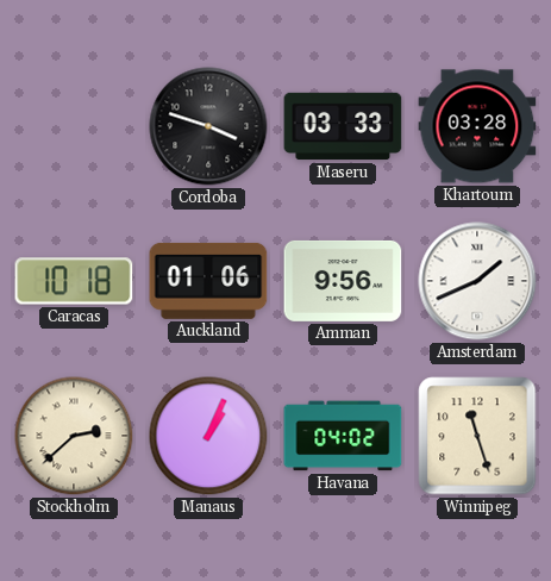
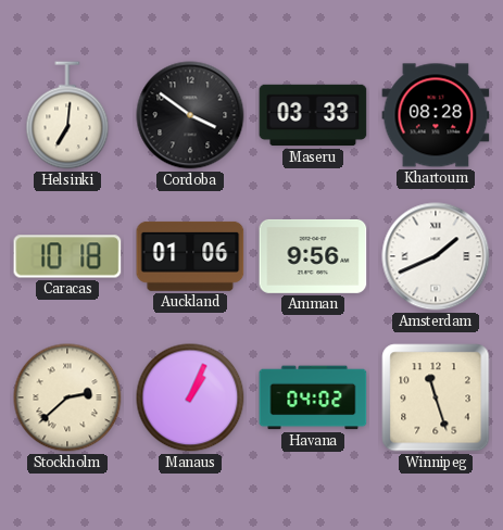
Helsinki: none -> 7:01 (67, 115)
Cordoba: 3:48 -> 3:51 (190, 115)
Khartoum: 03:28 -> 08:28 (436, 115)
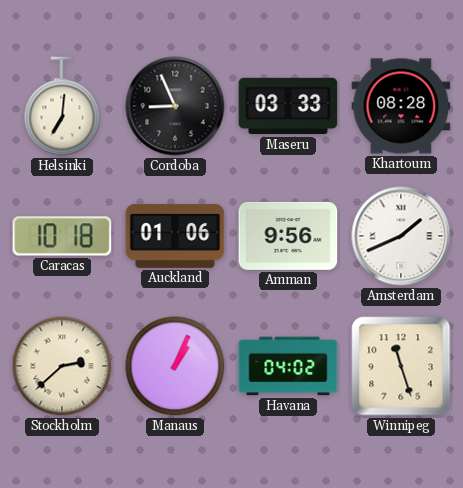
Cordoba: 3:51 -> 8:56 (175, 106)
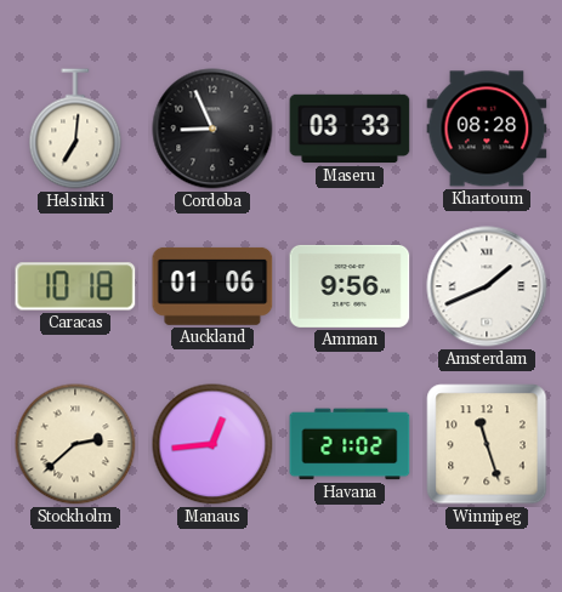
Manaus: 1:04 -> 12:44 (212, 444)
Havana: 04:02 -> 21:02 (350, 444)
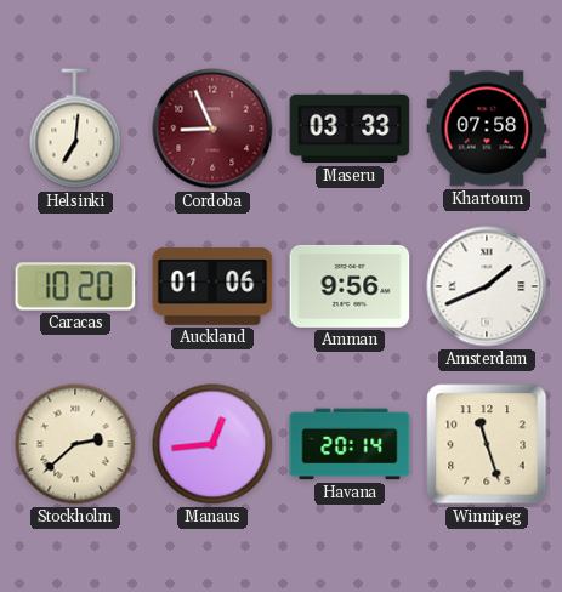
Cordoba dial: black -> burgundy (212, 129)
Khartoum: 08:28 -> 07:58 (487, 129)
Caracas: 10:18 -> 10:20 (75, 286)
Havana: 21:02 -> 20:14 (350, 444)
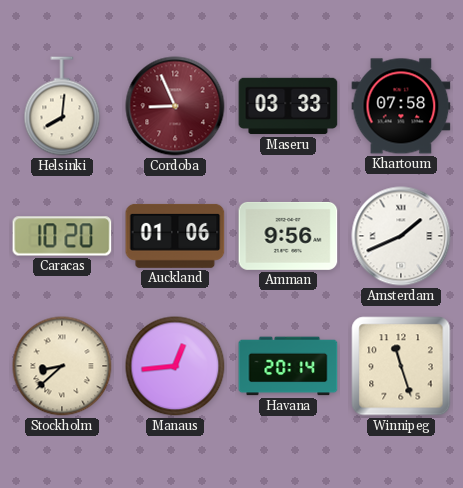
Helsinki: 7:01 -> 8:01 (62, 106)
Stockholm: 2:38 -> 8:38 (62, 366)
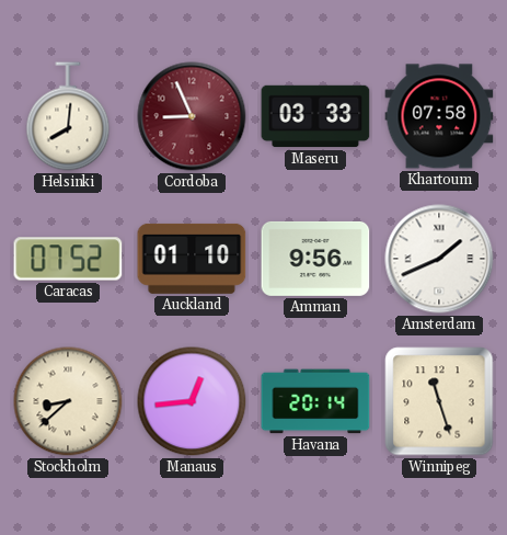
Caracas: 10:20 -> 07:52 (68, 259)
Auckland: 01:06 -> 01:10 (192, 259)
